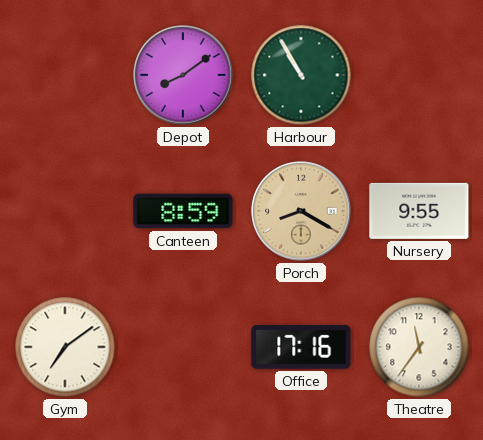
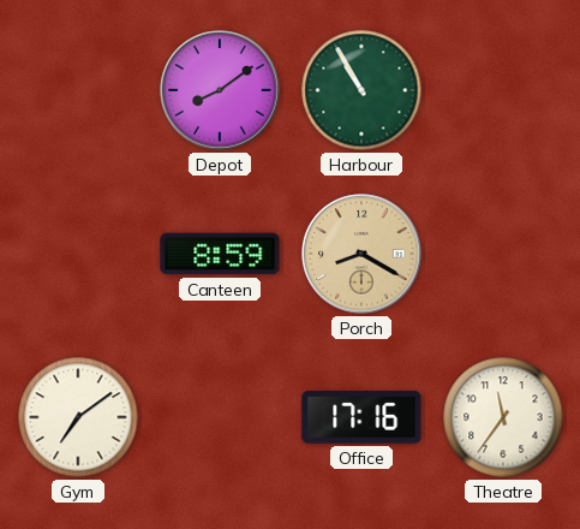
Nursery: 9:55 -> none (419, 211)
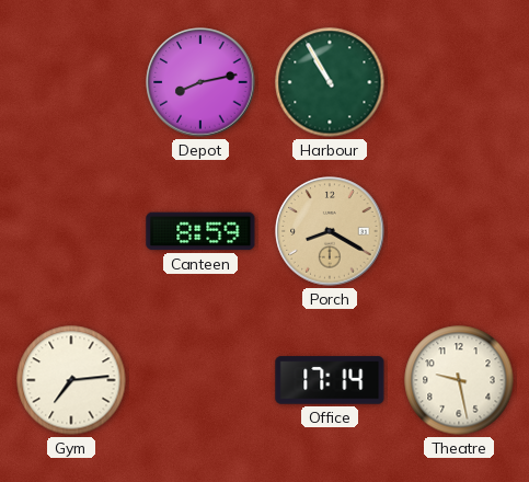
Depot: 8:09 -> 8:13 (200, 82)
Gym: 7:09 -> 7:14 (71, 380)
Office: 17:16 -> 17:14 (330, 380)
Theatre: 11:36 -> 9:28 (459, 380)
